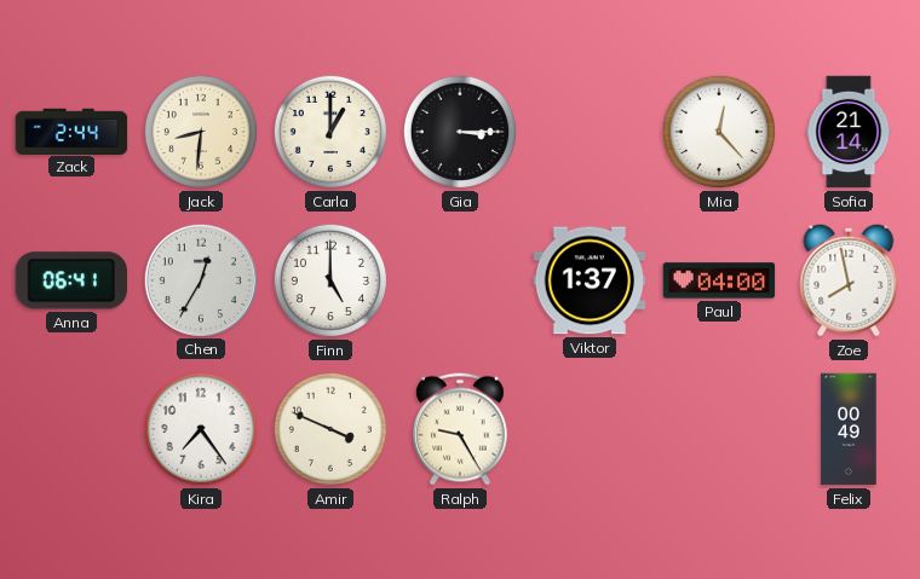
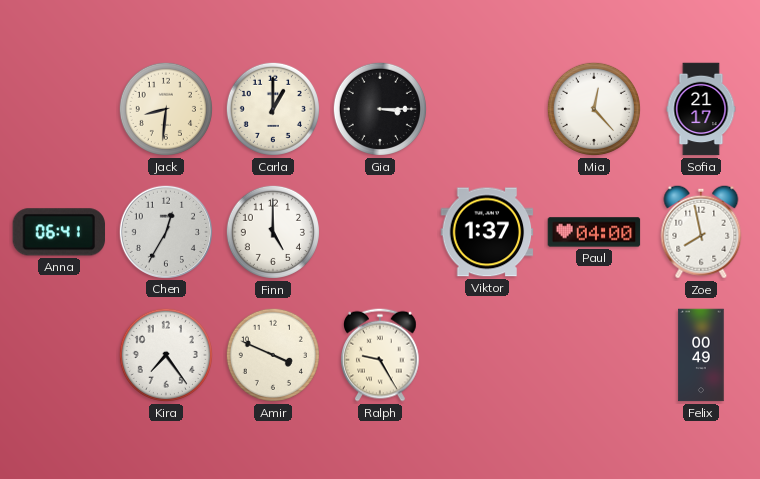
Zack: 2:44 -> none (71, 131)
Sofia: 21:14 -> 21:17 (701, 109)
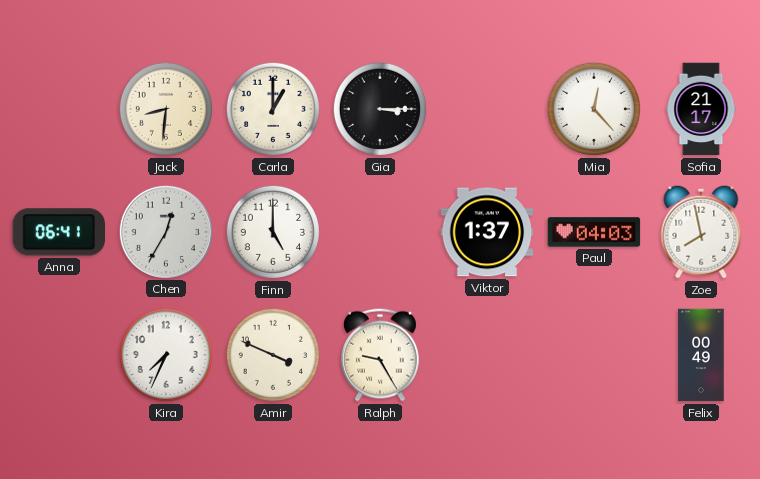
Paul: 04:00 -> 04:03 (594, 232)
Kira: 7:24 -> 7:34 (166, 355)
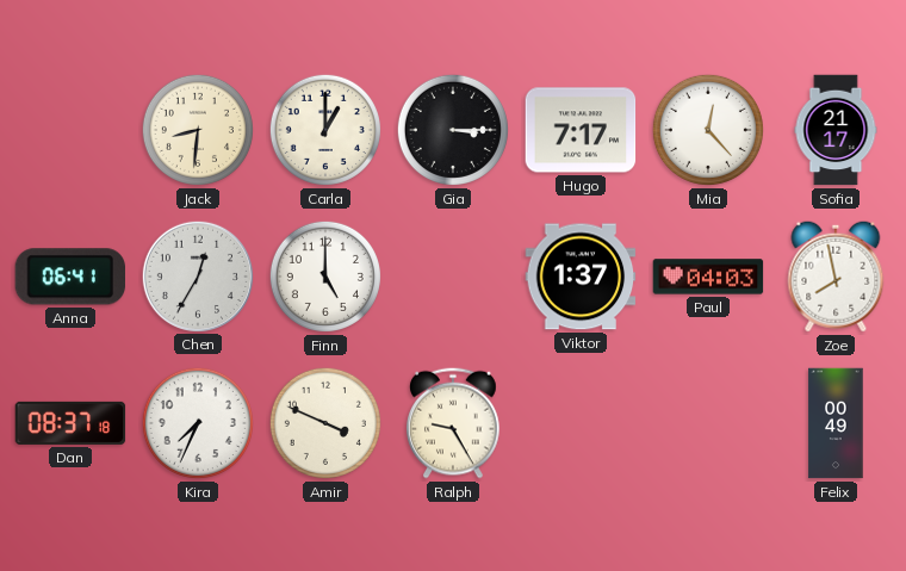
Hugo: none -> 7:17 (581, 130)
Dan: none -> 08:37 (70, 423)
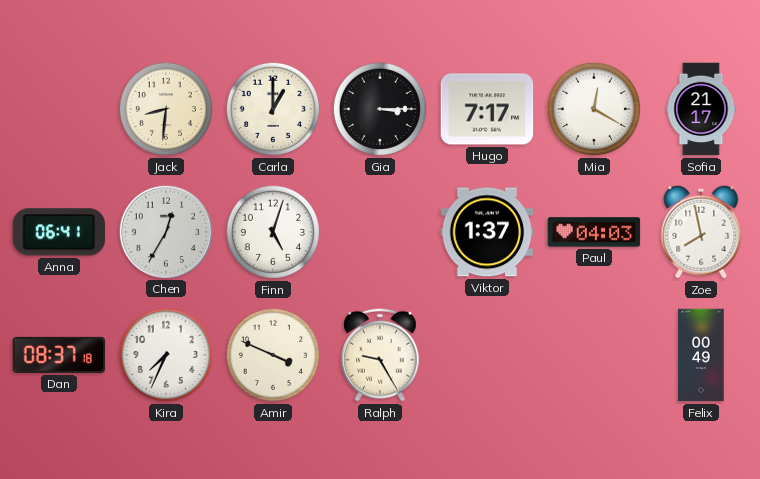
Mia: 12:23 -> 12:20 (594, 109)
Finn: 5:00 -> 5:03 (273, 232)
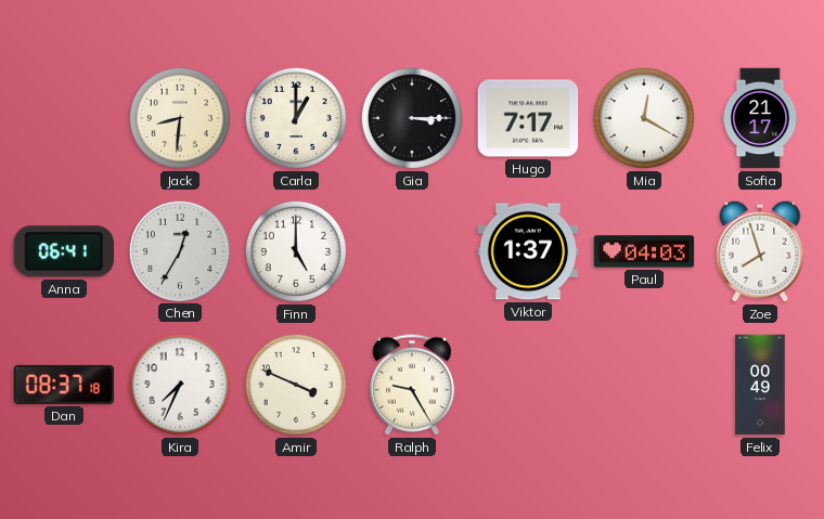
Finn: 5:03 -> 5:00 (296, 251)
Zoe: 7:58 -> 7:57 (760, 251)
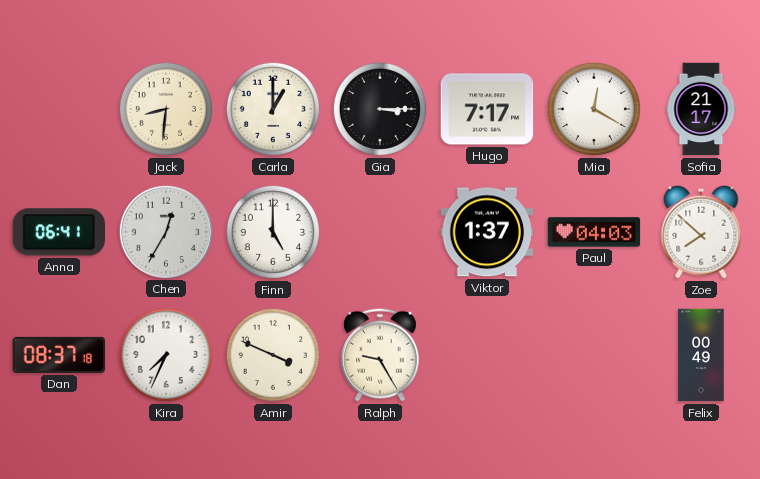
Zoe: 7:57 -> 7:52 (701, 232)
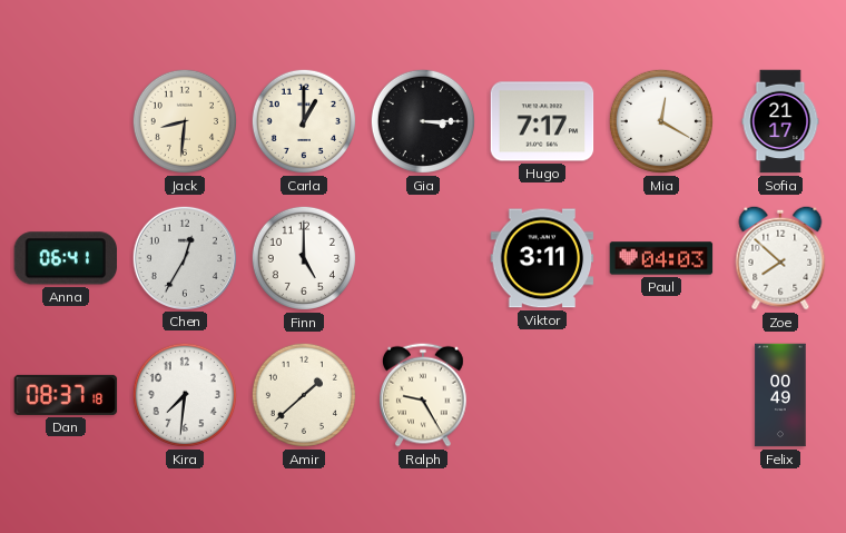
Viktor: 1:37 -> 3:11 (542, 258)
Kira: 7:34 -> 7:31 (185, 395)
Amir: 3:49 -> 1:38 (304, 395)
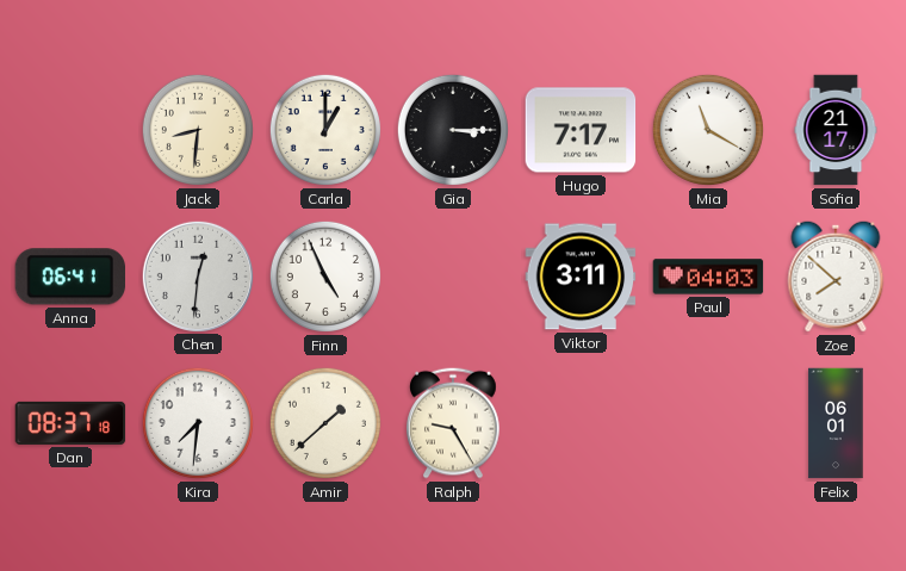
Mia: 12:20 -> 11:20 (708, 130)
Chen: 12:35 -> 12:31 (197, 275)
Finn: 5:00 -> 4:56 (325, 277)
Felix: 00:49 -> 06:01 (836, 423)
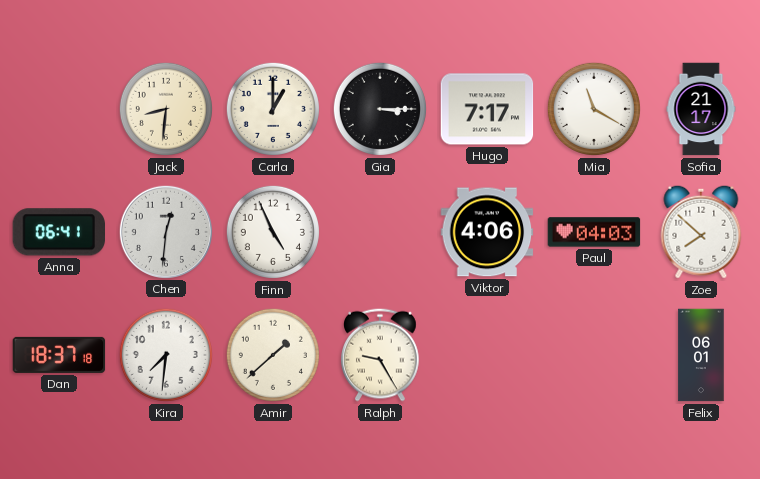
Viktor: 3:11 -> 4:06 (487, 232)
Dan: 08:37 -> 18:37 (59, 355)
